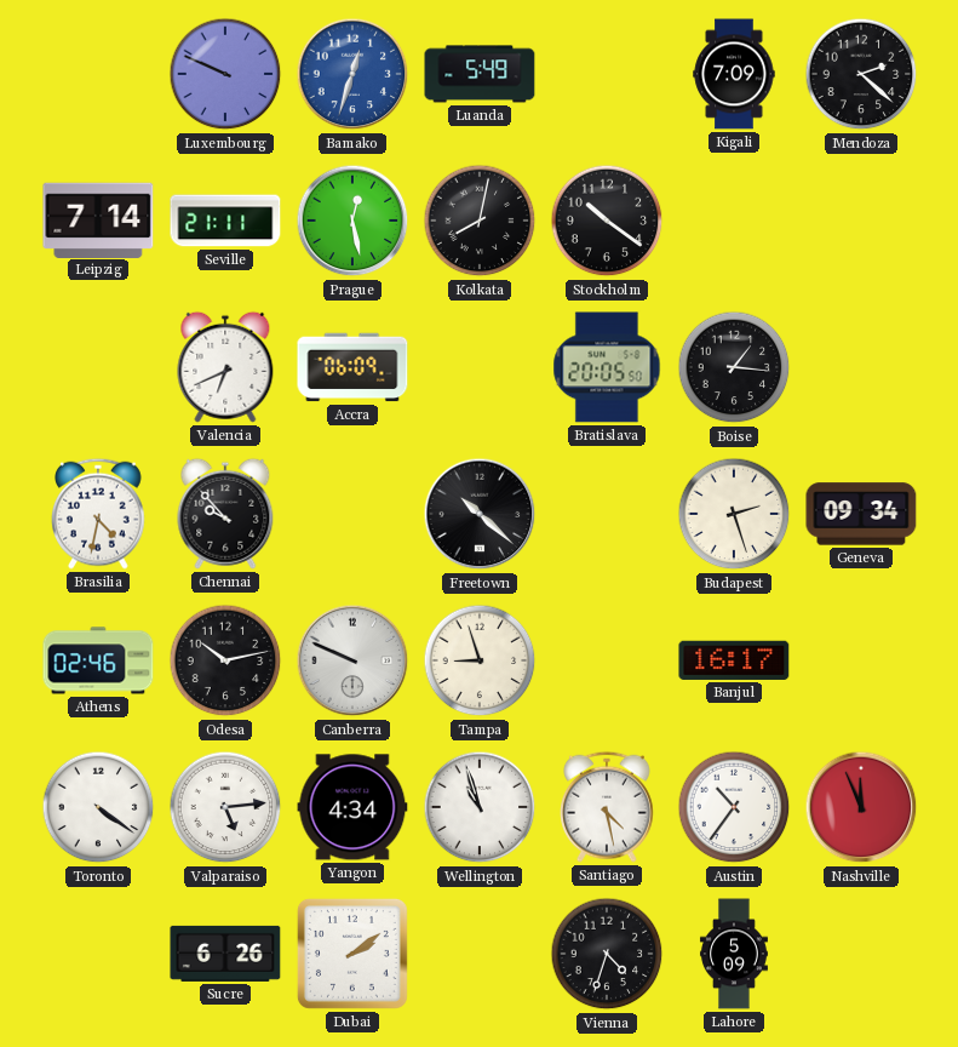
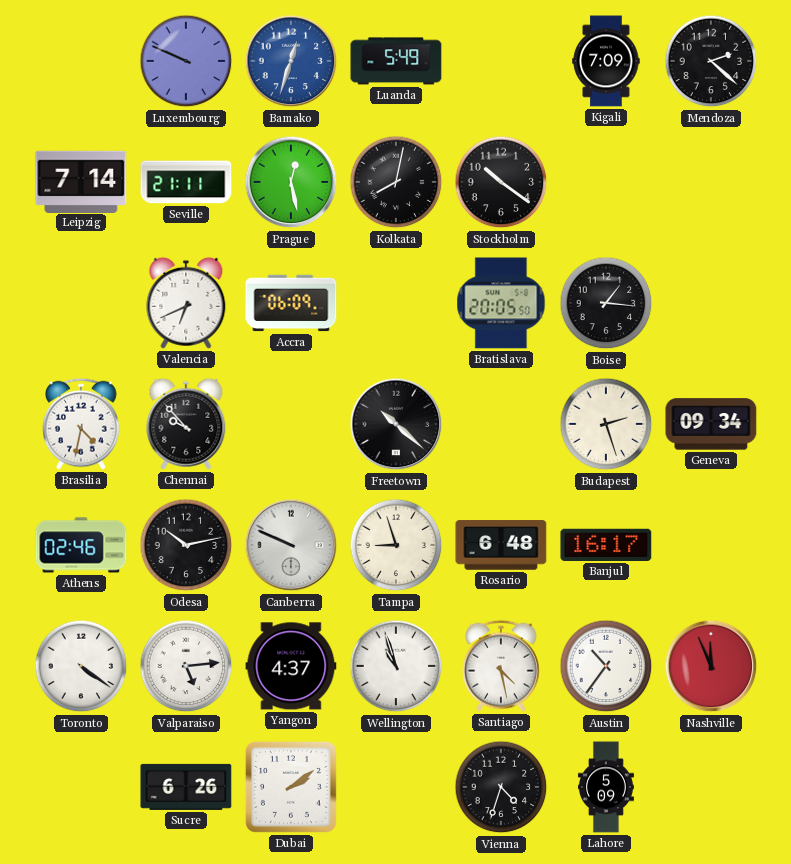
Rosario: none -> 6:48 (501, 545)
Yangon: 4:34 -> 4:37 (291, 666)
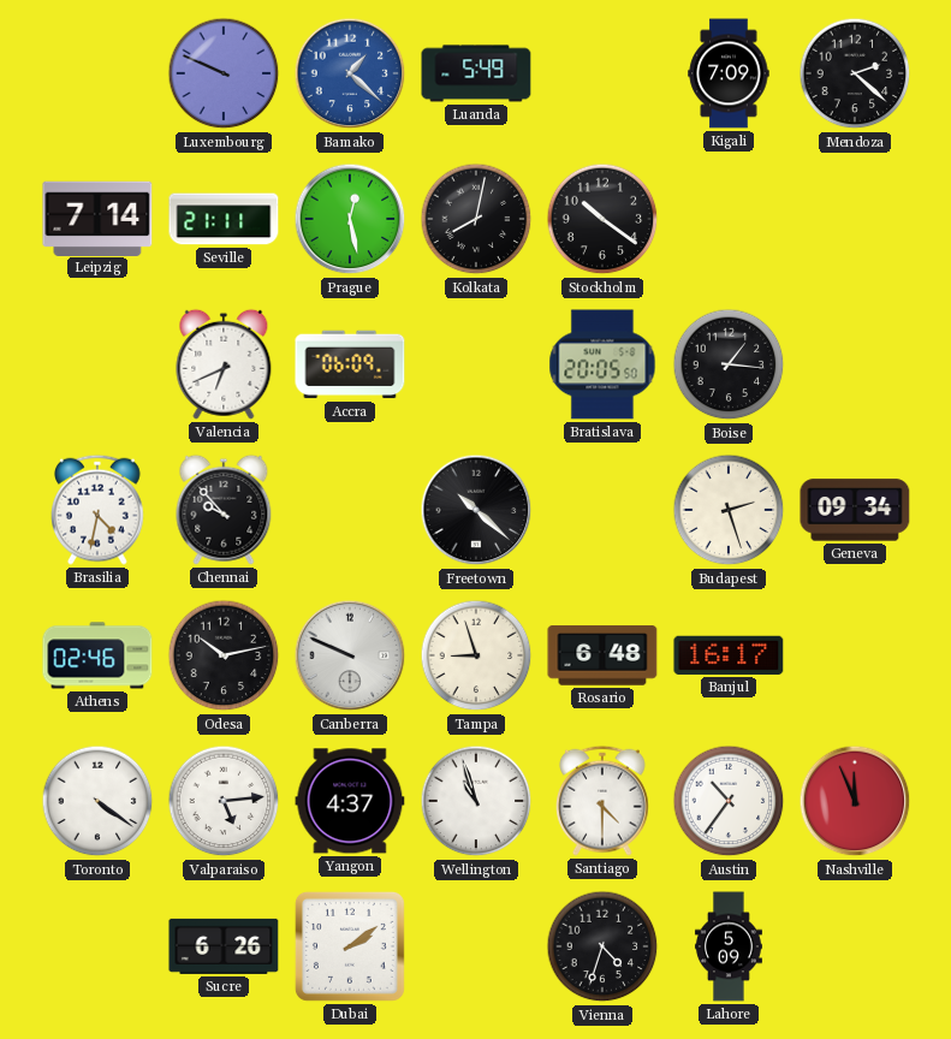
Bamako: 12:33 -> 1:22 (350, 73)
Santiago: 4:28 -> 4:30 (604, 801)
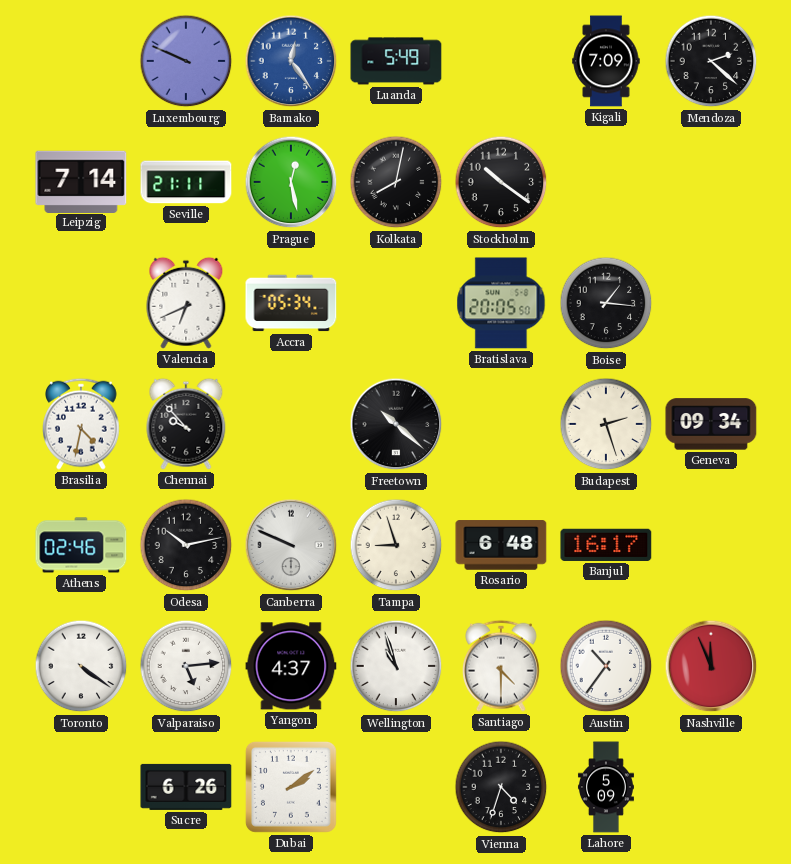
Bamako: 1:22 -> 12:24 (291, 61)
Accra: 06:09 -> 05:34 (291, 303)
